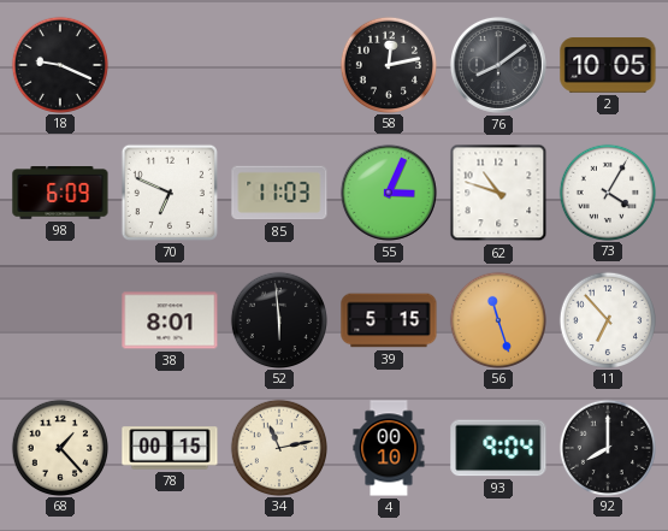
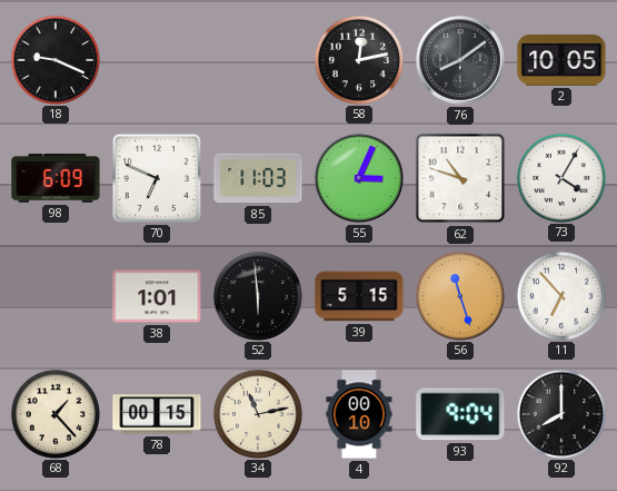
38: 8:01 -> 1:01 (157, 296)
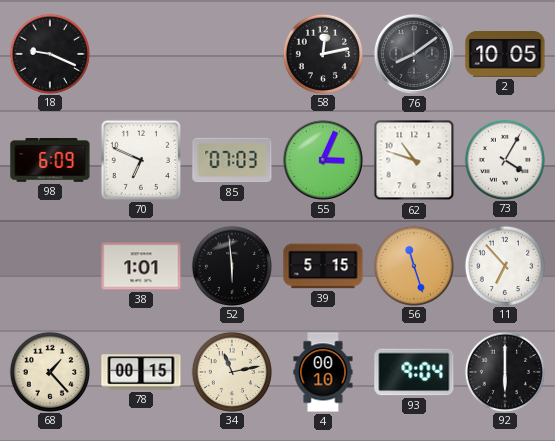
85: 11:03 -> 07:03 (232, 160)
92: 8:00 -> 6:00 (504, 371)
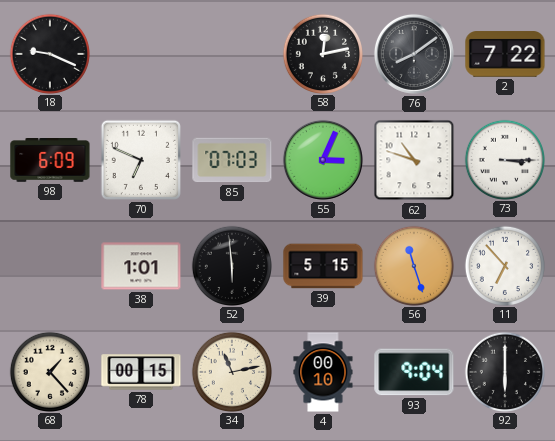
2: 10:05 -> 7:22 (505, 54)
73: 4:05 -> 3:15 (504, 159)
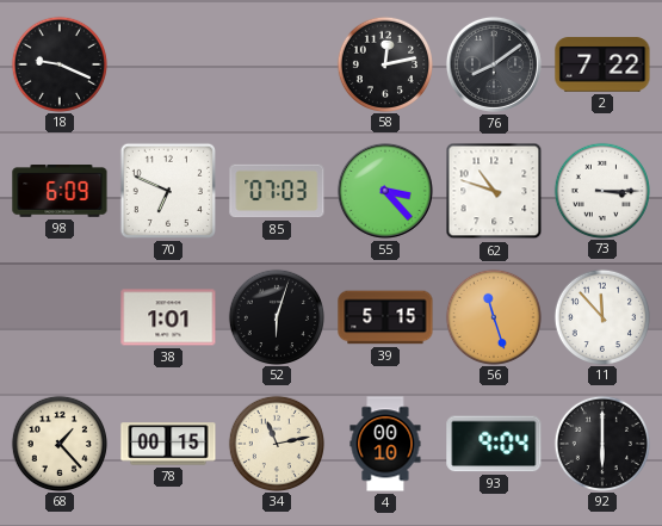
55: 3:04 -> 3:23 (385, 191)
52: 5:59 -> 6:03 (276, 316)
11: 6:53 -> 11:53 (601, 316)
